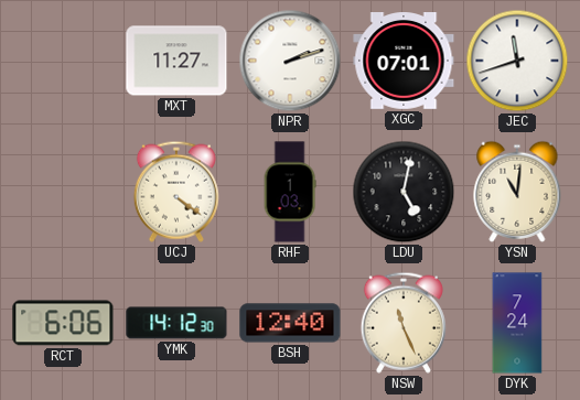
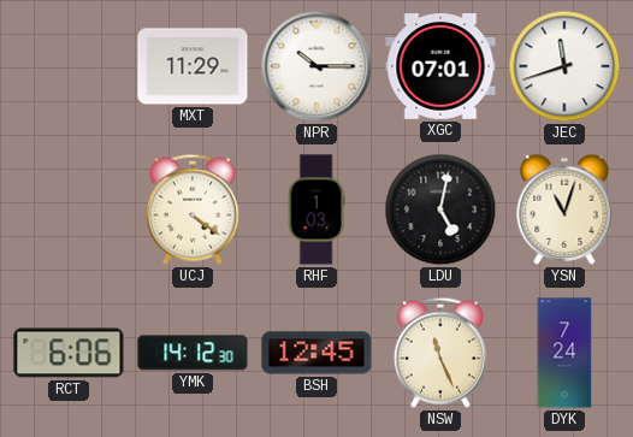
MXT: 11:27 -> 11:29 (193, 66)
NPR: 2:12 -> 10:15 (316, 66)
YSN: 11:01 -> 11:03 (564, 209)
BSH: 12:40 -> 12:45 (316, 353)
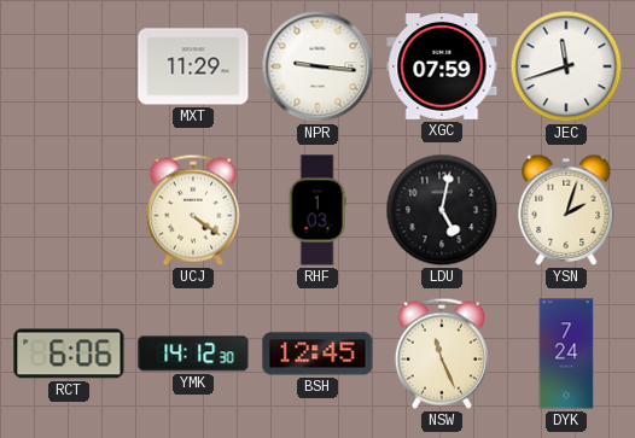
NPR: 10:15 -> 9:16 (317, 66)
XGC: 07:01 -> 07:59 (442, 68)
YSN: 11:03 -> 2:03 (566, 210)
